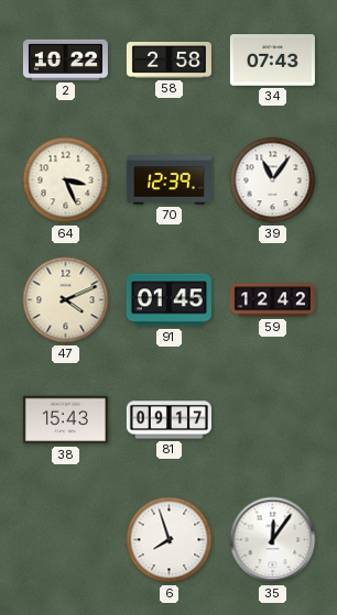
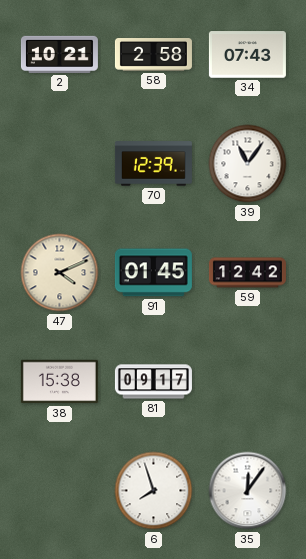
2: 10:22 -> 10:21 (59, 54)
64: 3:26 -> none (66, 180)
38: 15:43 -> 15:38 (59, 382)
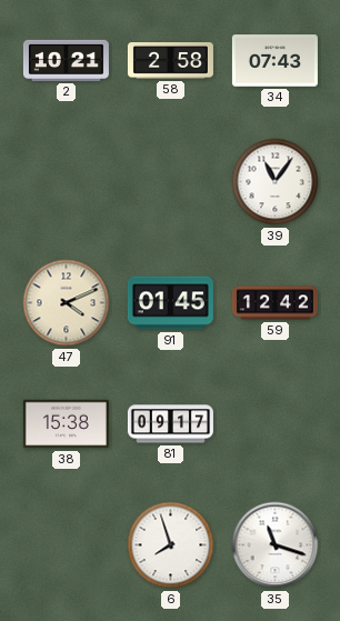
70: 12:39 -> none (153, 164)
35: 12:06 -> 11:18 (276, 545)
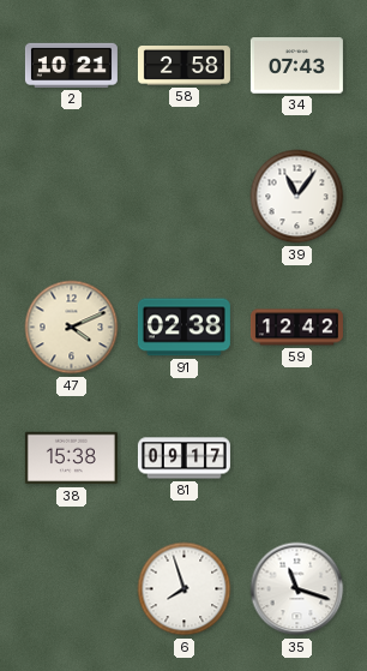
91: 01:45 -> 02:38 (183, 328)
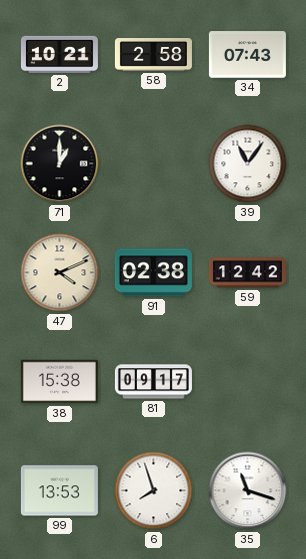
71: none -> 1:00 (60, 164)
99: none -> 13:53 (59, 491)
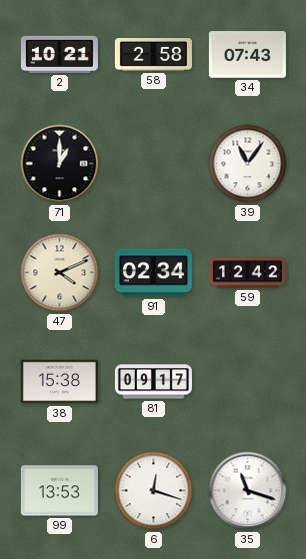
91: 02:38 -> 02:34 (153, 273)
6: 7:57 -> 12:18 (154, 491)
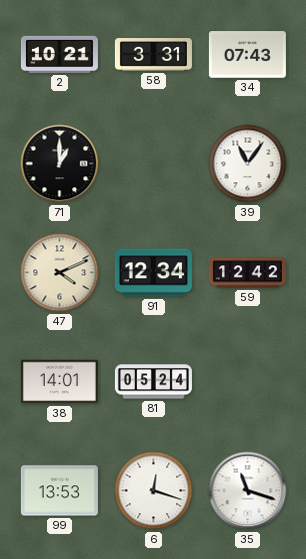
58: 2:58 -> 3:31 (153, 55)
91: 02:34 -> 12:34 (153, 273)
38: 15:38 -> 14:01 (59, 382)
81: 09:17 -> 05:24 (153, 382)
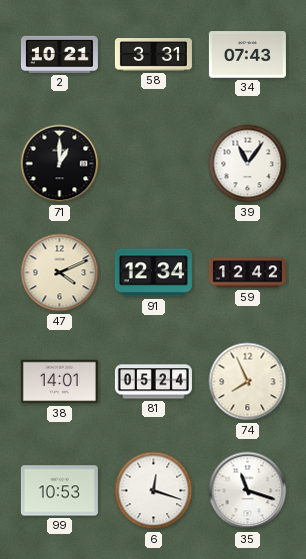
74: none -> 7:56 (248, 382)
99: 13:53 -> 10:53 (59, 491)
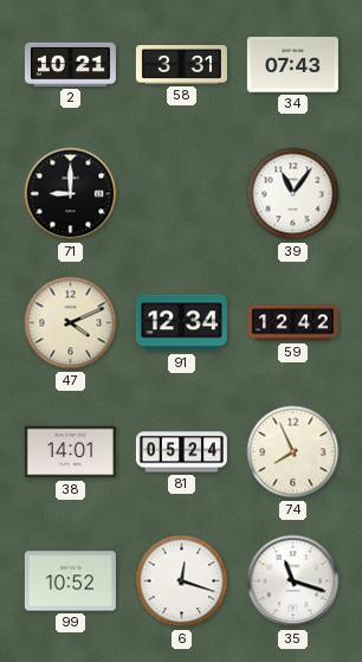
71: 1:00 -> 9:00 (71, 194)
99: 10:53 -> 10:52 (70, 581)
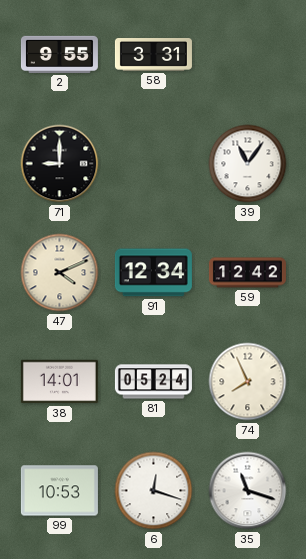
2: 10:21 -> 9:55 (59, 54)
34: 07:43 -> none (292, 65)
99: 10:52 -> 10:53 (59, 491)
